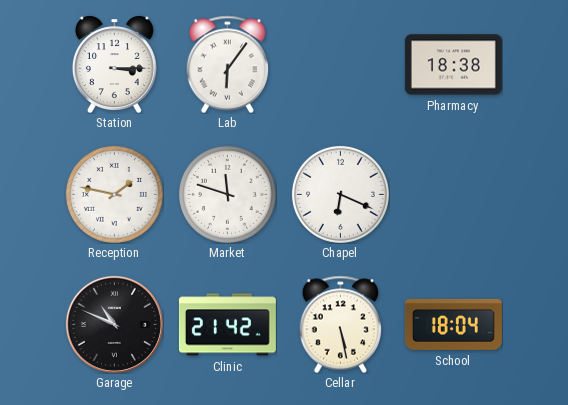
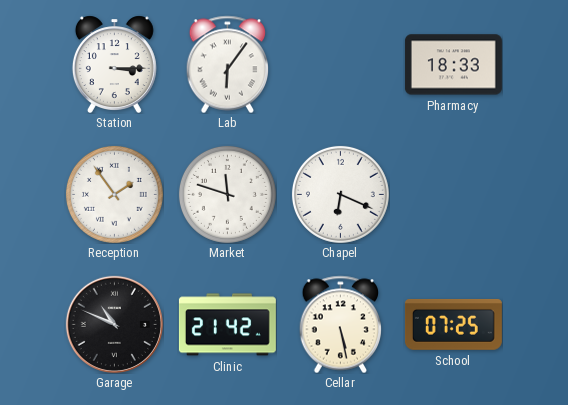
Pharmacy: 18:38 -> 18:33 (453, 65)
Reception: 1:47 -> 1:54 (114, 194)
School: 18:04 -> 07:25 (453, 324)
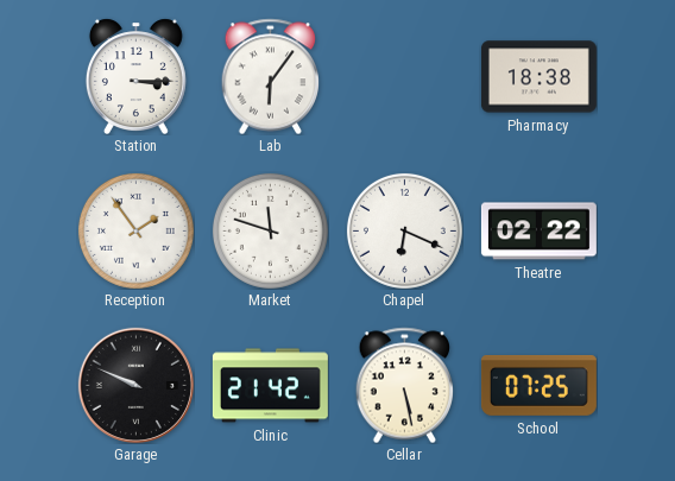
Pharmacy: 18:33 -> 18:38 (538, 77)
Theatre: none -> 02:22 (538, 232)
Garage: 10:49 -> 9:49 (135, 385)
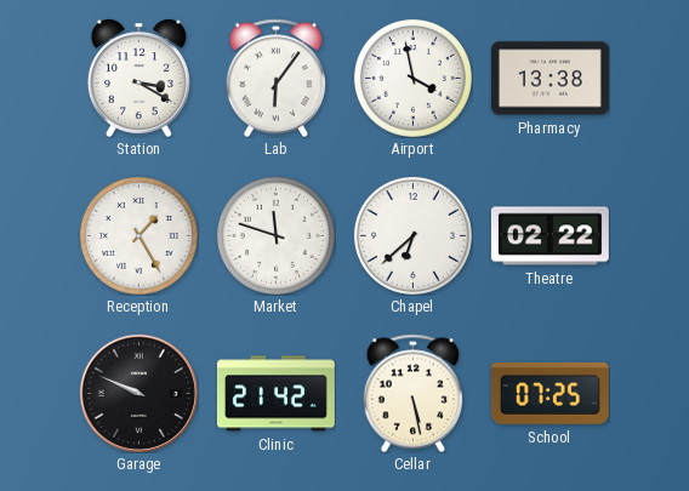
Station: 3:15 -> 3:20 (138, 78)
Airport: none -> 3:58 (412, 78)
Pharmacy: 18:38 -> 13:38 (550, 79)
Reception: 1:54 -> 1:25 (138, 235)
Chapel: 6:19 -> 6:38 (412, 235)
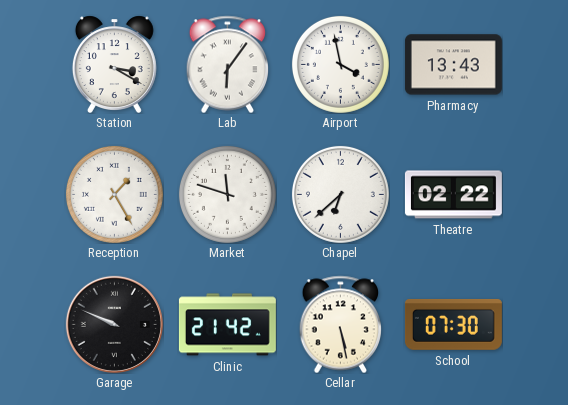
Pharmacy: 13:38 -> 13:43 (453, 65)
School: 07:25 -> 07:30 (453, 324)
